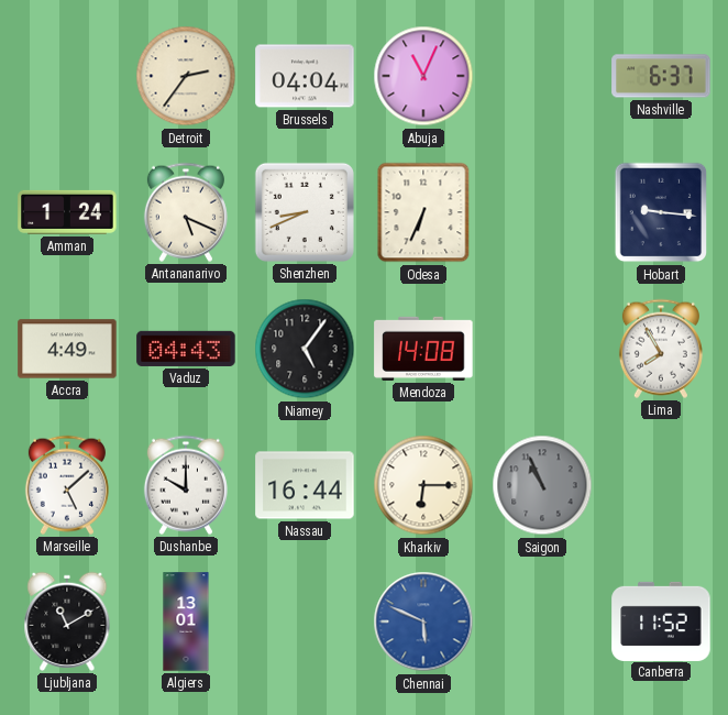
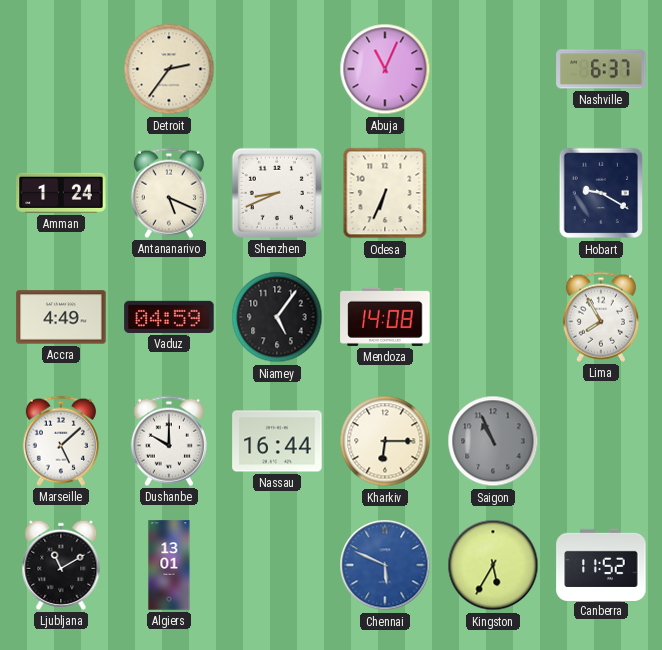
Brussels: 04:04 -> none (305, 76)
Hobart: 9:16 -> 9:20 (601, 193)
Vaduz: 04:43 -> 04:59 (169, 317)
Kingston: none -> 5:35 (493, 565)
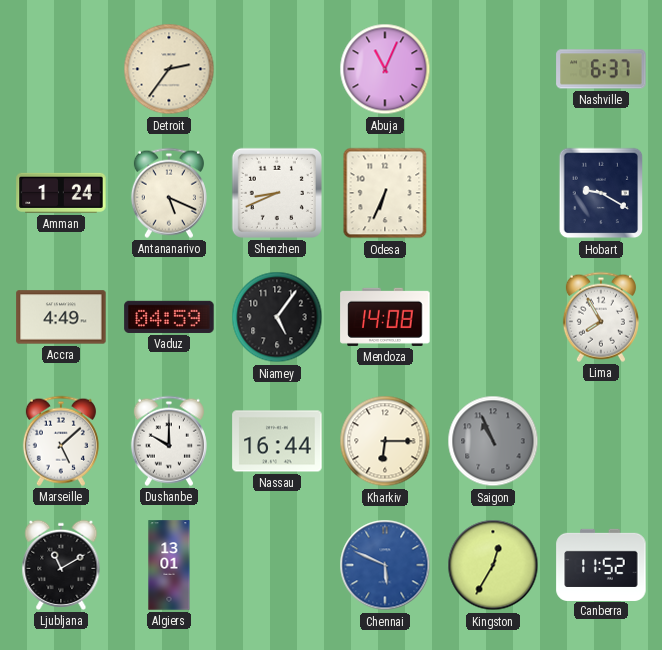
Kingston: 5:35 -> 12:35 (493, 565)
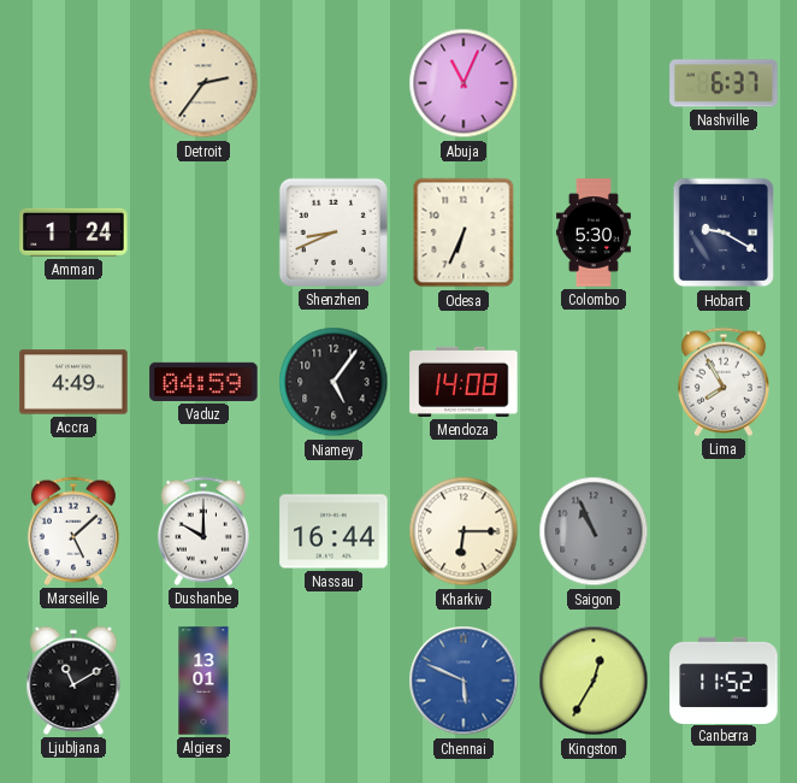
Antananarivo: 5:19 -> none (169, 193)
Colombo: none -> 5:30 (594, 232)
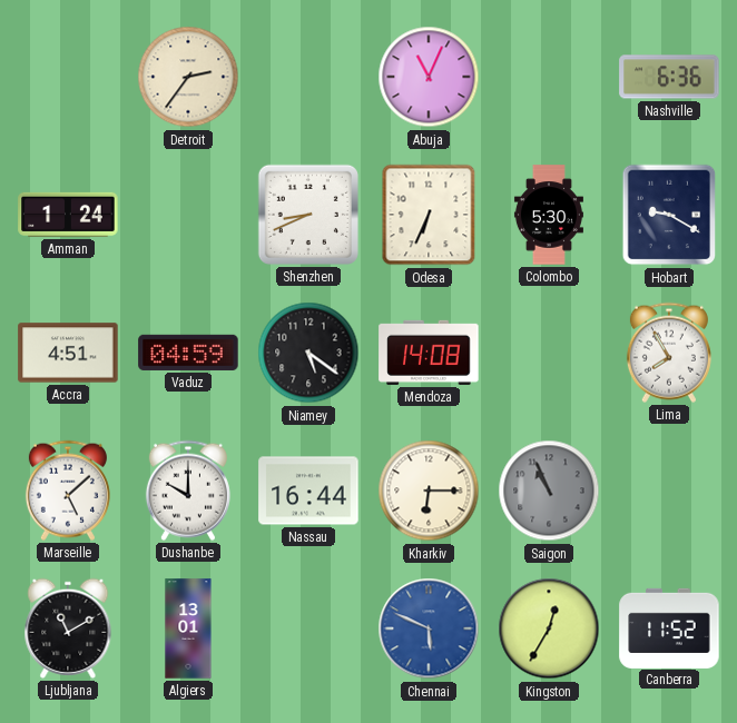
Nashville: 6:37 -> 6:36 (669, 77)
Accra: 4:49 -> 4:51 (68, 353)
Niamey: 5:06 -> 5:21 (308, 353)
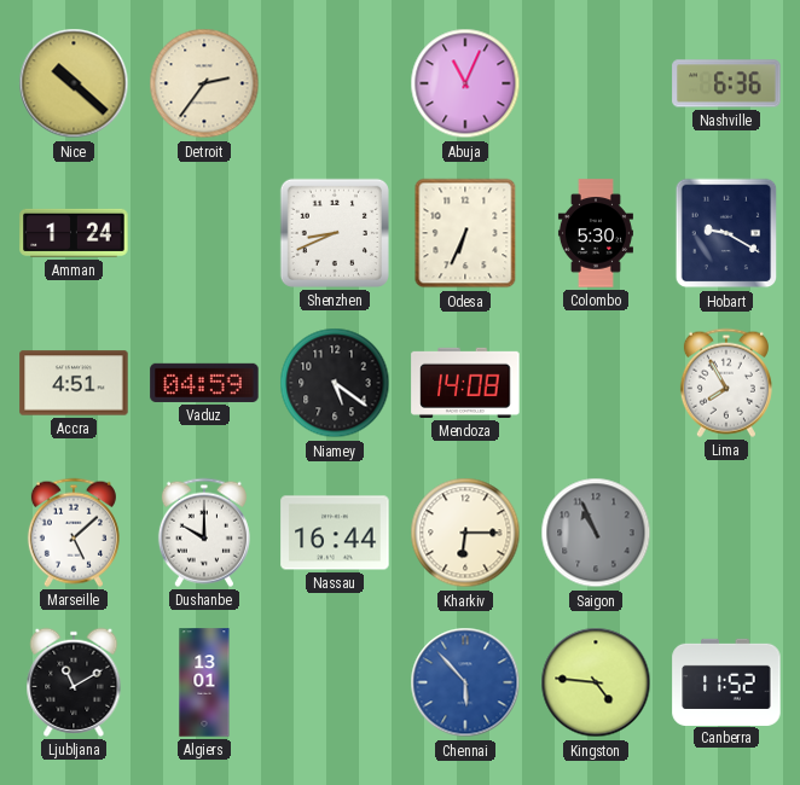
Nice: none -> 10:22 (74, 83)
Chennai: 5:49 -> 5:53 (465, 682)
Kingston: 12:35 -> 4:46 (596, 682)
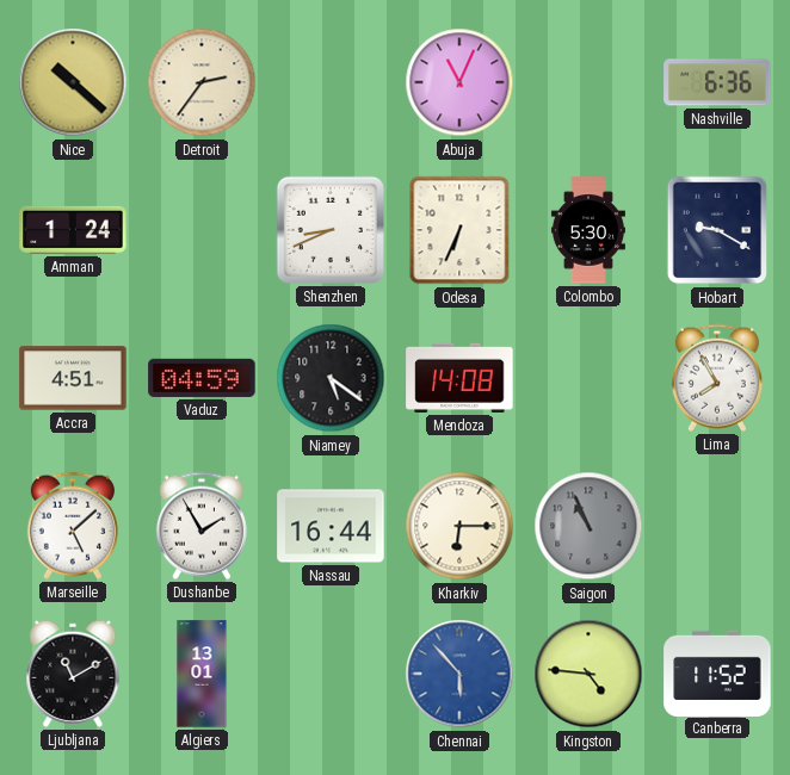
Dushanbe: 10:00 -> 1:55 (202, 526)
